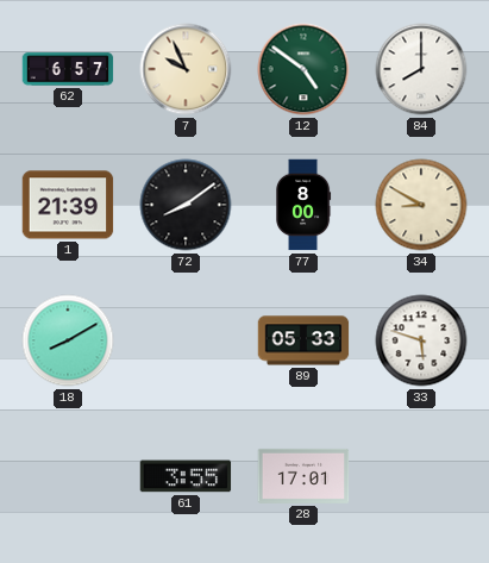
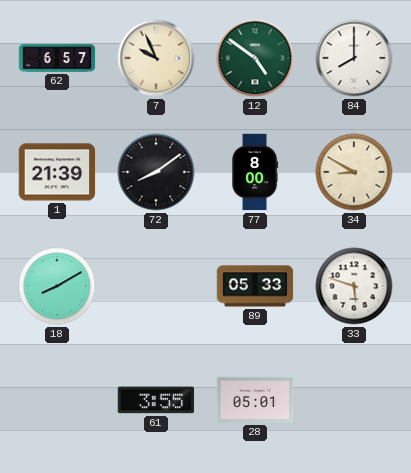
28: 17:01 -> 05:01 (255, 400)
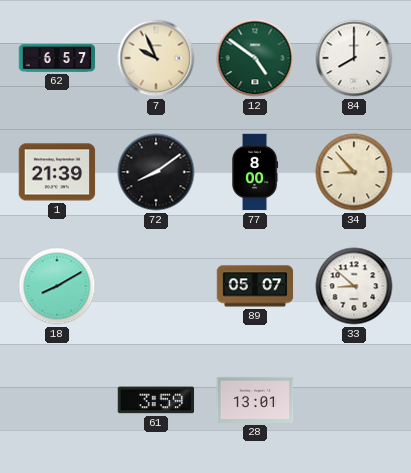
34: 8:50 -> 8:53 (354, 172)
89: 05:33 -> 05:07 (255, 286)
33: 5:48 -> 8:52 (354, 286)
61: 3:55 -> 3:59 (156, 400)
28: 05:01 -> 13:01 (255, 400)
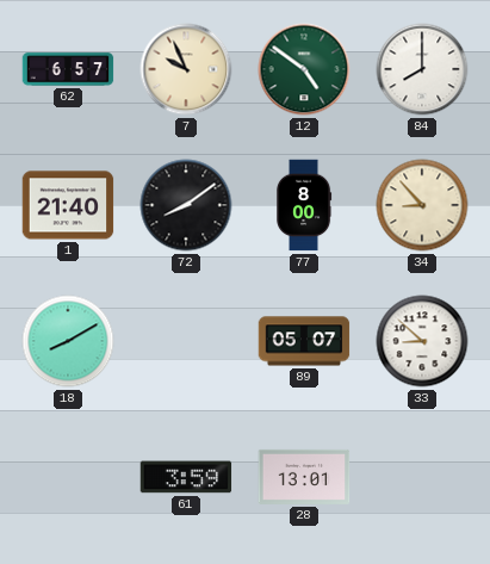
1: 21:39 -> 21:40 (68, 205)
